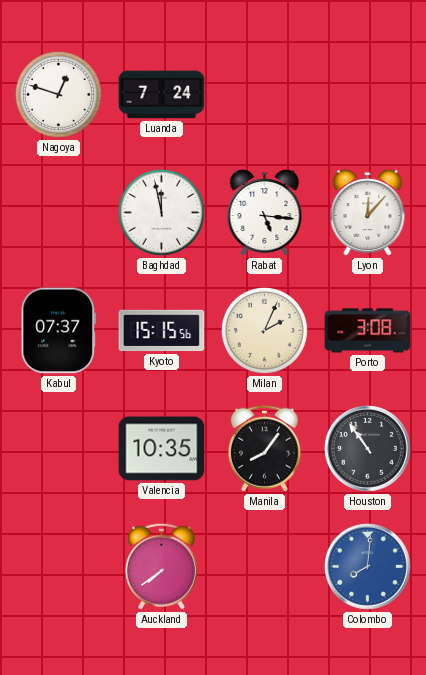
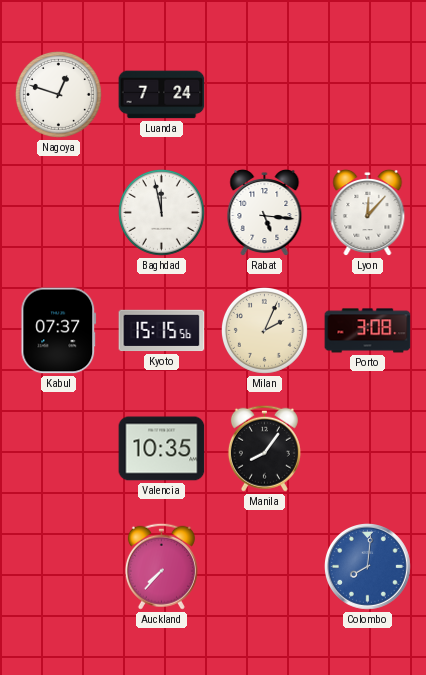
Houston: 10:54 -> none (368, 449)
Auckland: 7:39 -> 7:37 (161, 566)
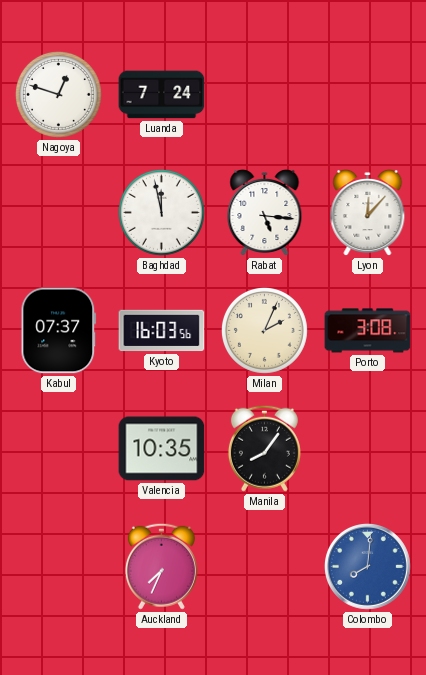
Kyoto: 15:15 -> 16:03 (162, 331)
Auckland: 7:37 -> 7:34 (161, 566)
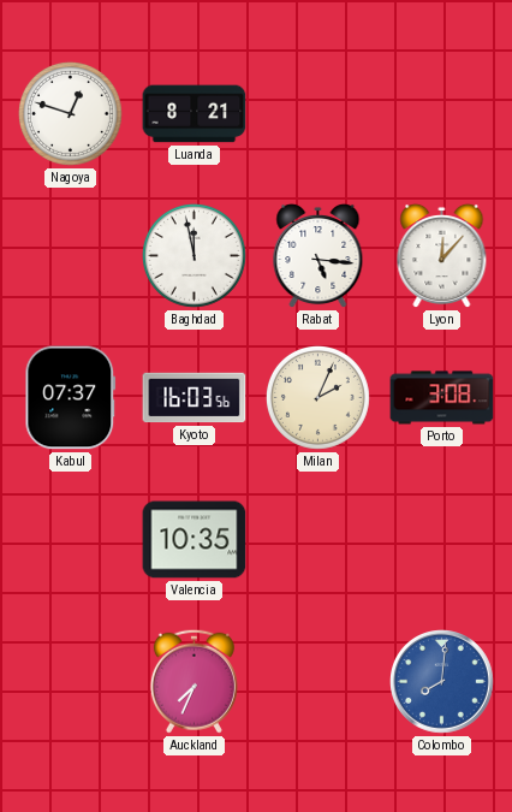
Luanda: 7:24 -> 8:21 (195, 114)
Manila: 8:06 -> none (264, 448)
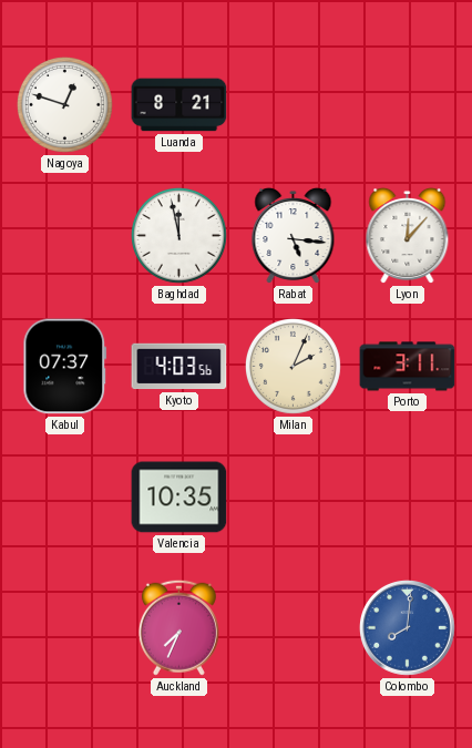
Kyoto: 16:03 -> 4:03 (179, 367)
Porto: 3:08 -> 3:11 (408, 367)
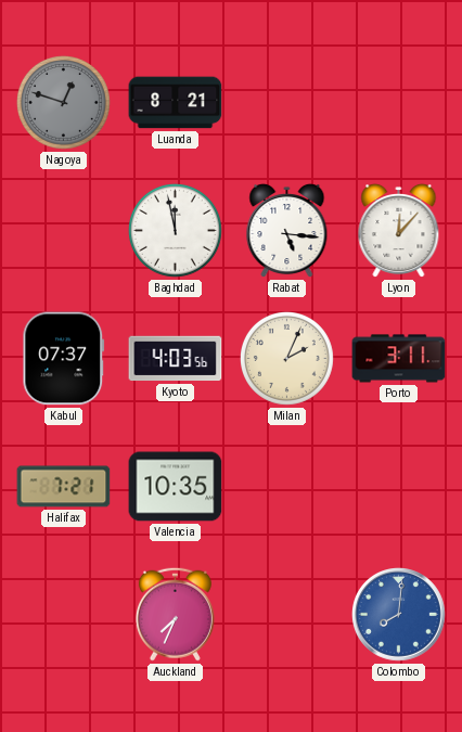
Nagoya dial: white -> grey (63, 102)
Halifax: none -> 7:21 (64, 487)
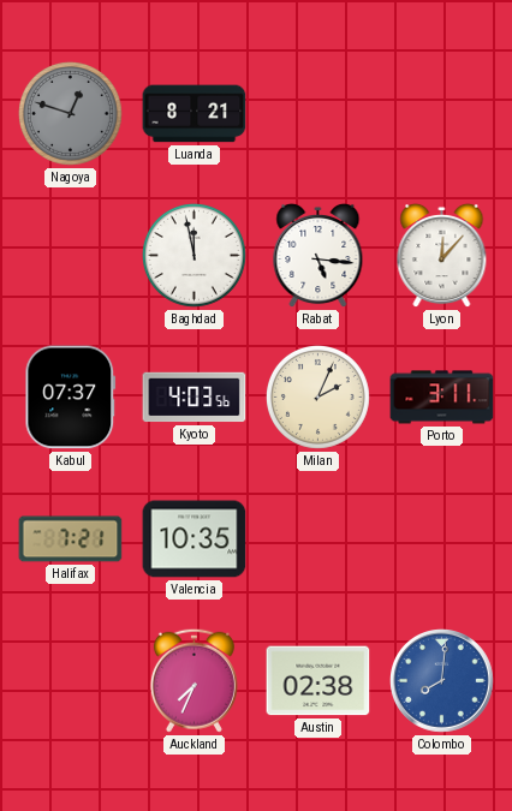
Austin: none -> 02:38 (318, 681)
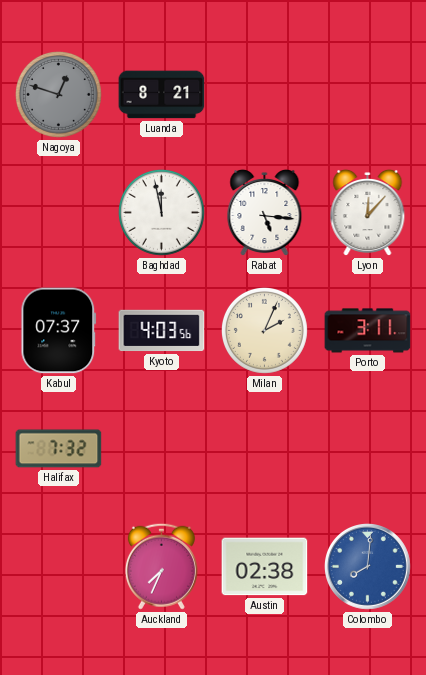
Halifax: 7:21 -> 7:32 (59, 449)
Valencia: 10:35 -> none (195, 539)
